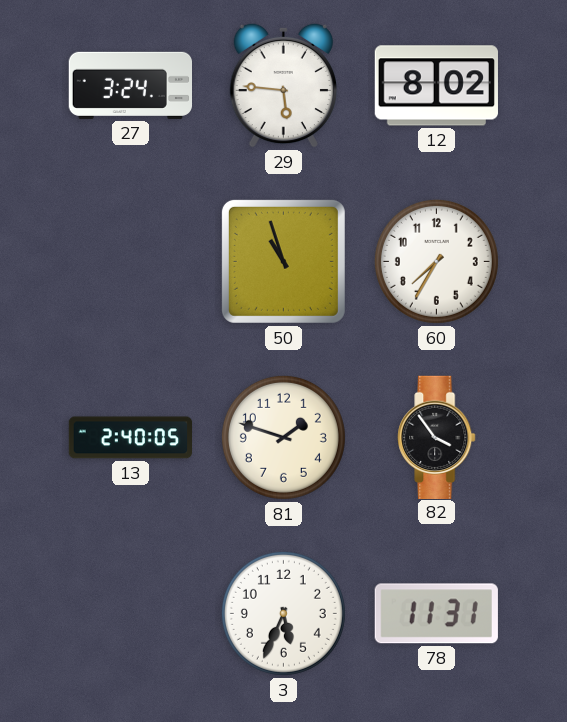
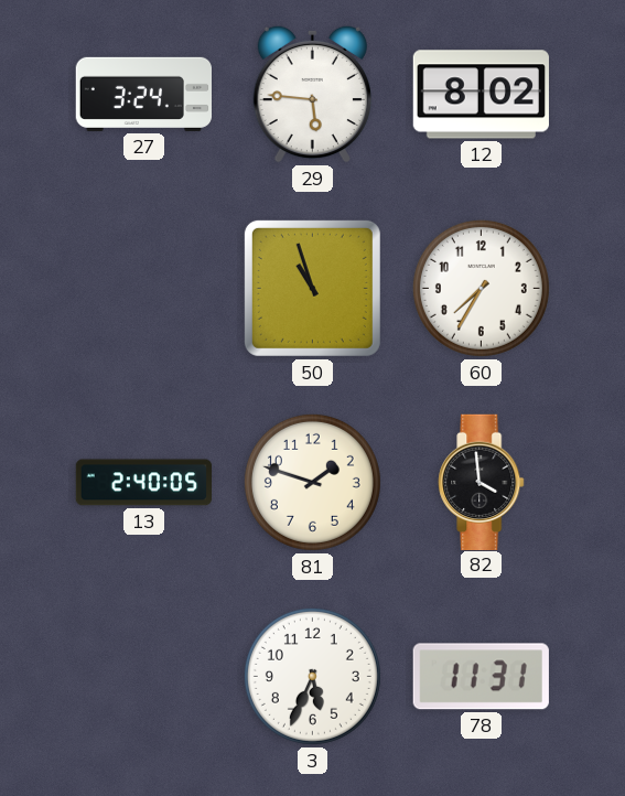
82: 3:54 -> 3:59 (482, 482)
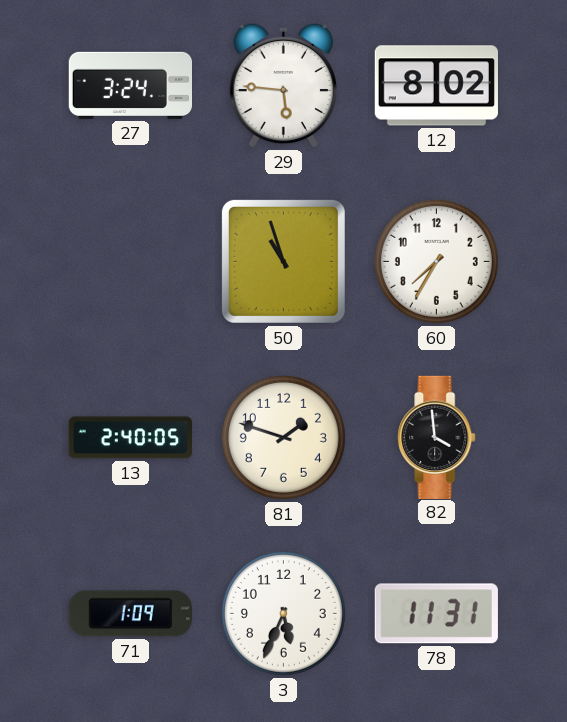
71: none -> 1:09 (130, 614)
